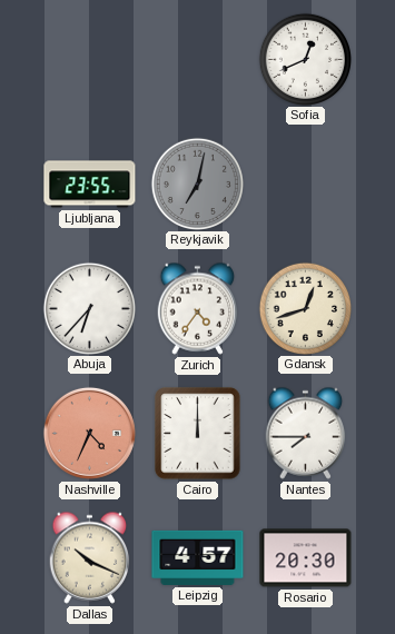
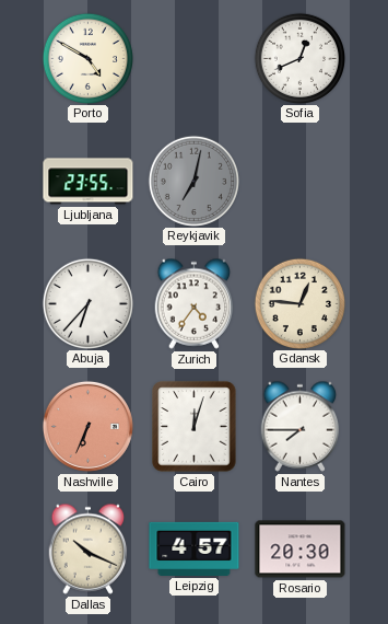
Porto: none -> 4:50 (87, 58)
Gdansk: 12:42 -> 12:46 (299, 303)
Nashville: 4:34 -> 6:34 (87, 426)
Cairo: 12:00 -> 12:03 (195, 427)
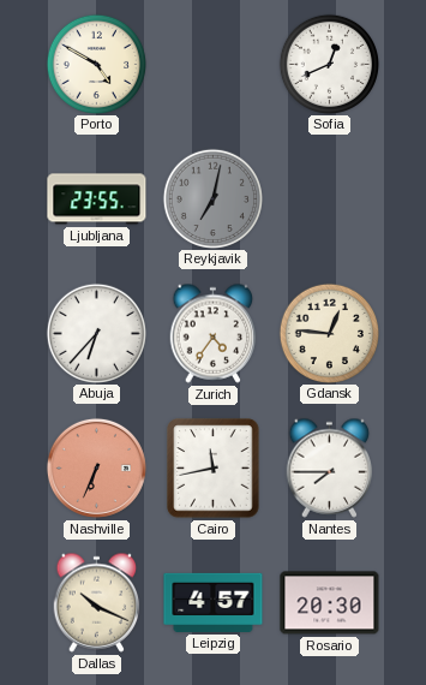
Cairo: 12:03 -> 11:43 (214, 469)
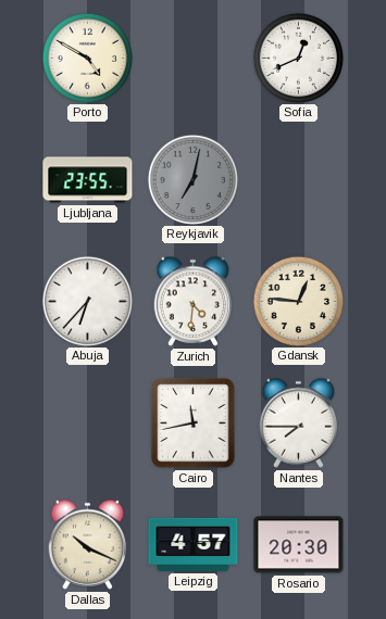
Zurich: 4:36 -> 4:31 (194, 301)
Nashville: 6:34 -> none (96, 467)
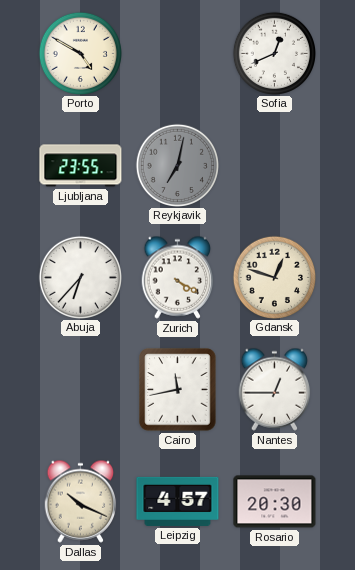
Zurich: 4:31 -> 4:20 (178, 277)
Gdansk: 12:46 -> 12:48 (274, 277)
Nantes: 7:45 -> 12:45 (275, 389)
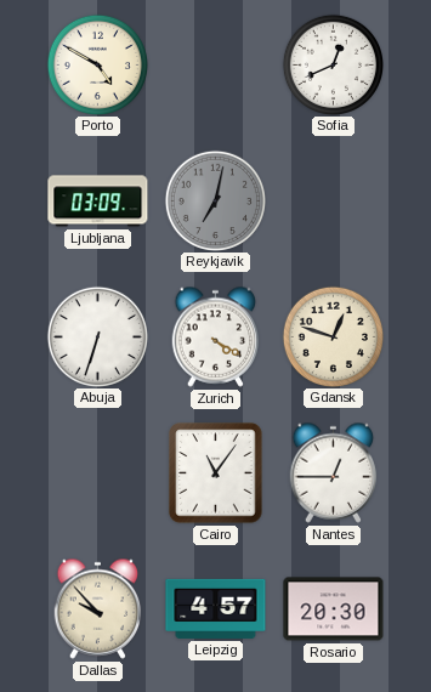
Ljubljana: 23:55 -> 03:09 (98, 202)
Abuja: 6:37 -> 6:33 (97, 336)
Cairo: 11:43 -> 11:06 (216, 473)
Dallas: 10:19 -> 9:53 (98, 608)
